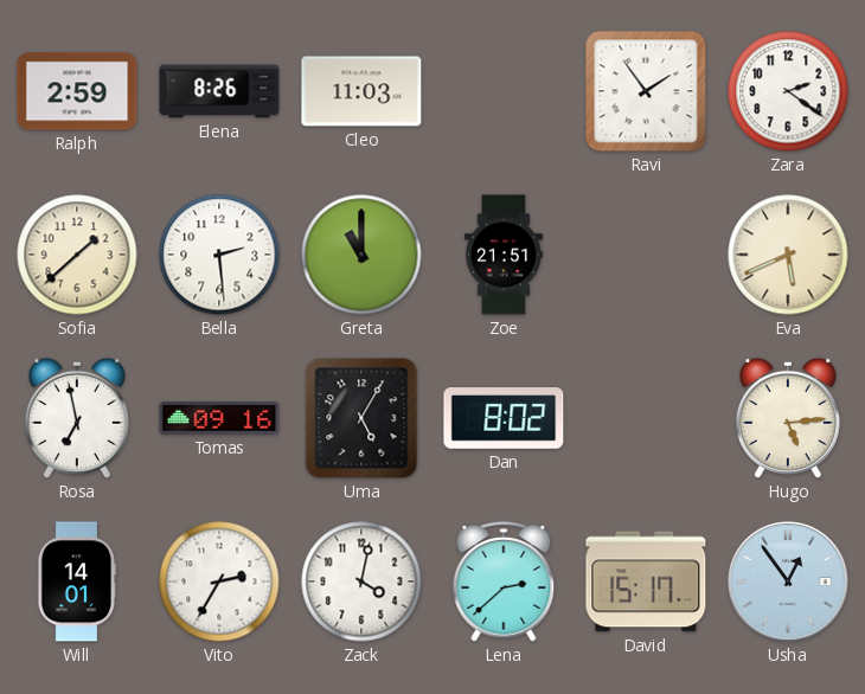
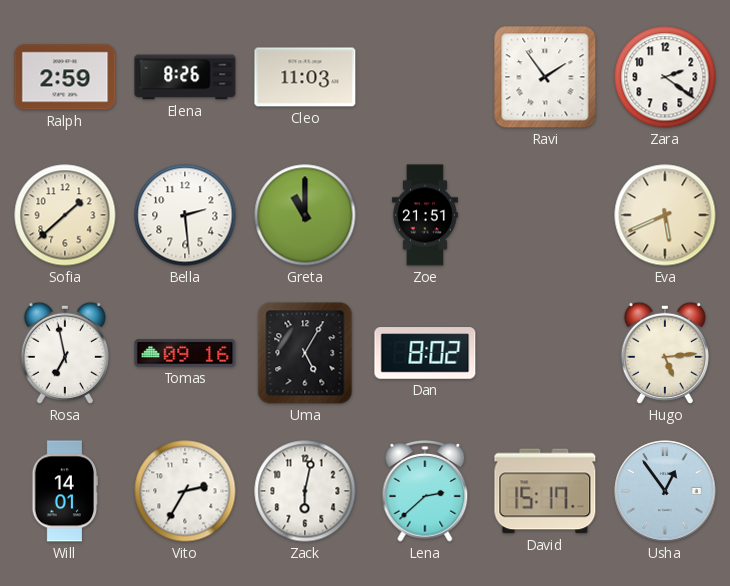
Zack: 4:02 -> 6:02 (305, 491)
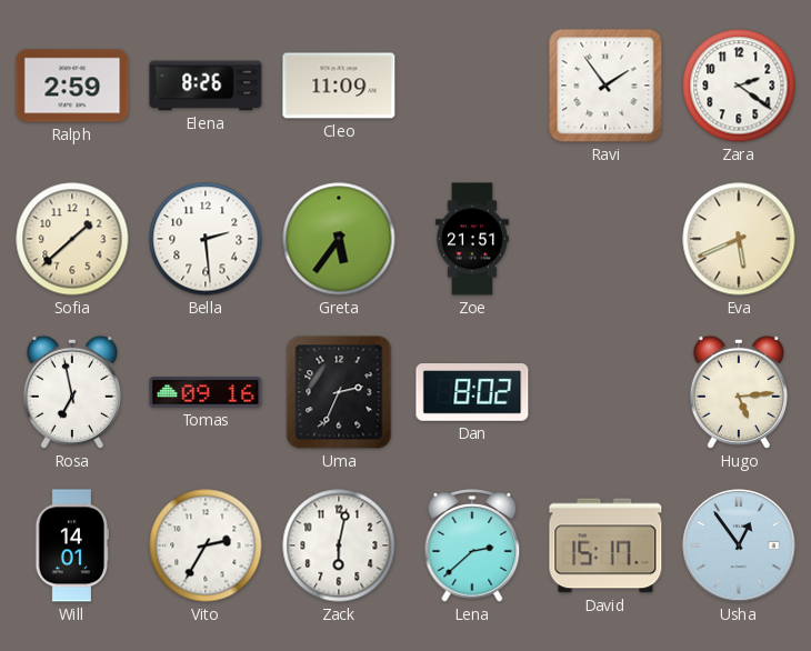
Cleo: 11:03 -> 11:09 (339, 86)
Greta: 11:00 -> 5:36 (339, 239)
Uma: 5:05 -> 2:34 (339, 392)
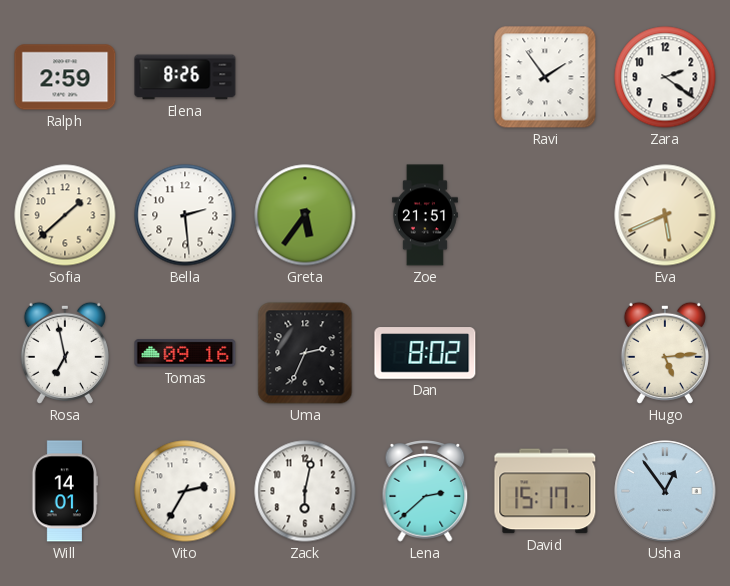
Cleo: 11:09 -> none (339, 86)
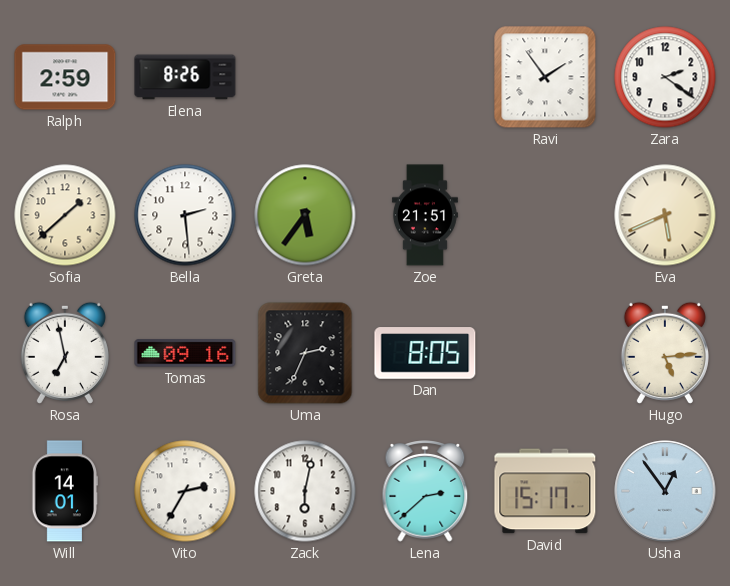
Dan: 8:02 -> 8:05 (425, 353)
